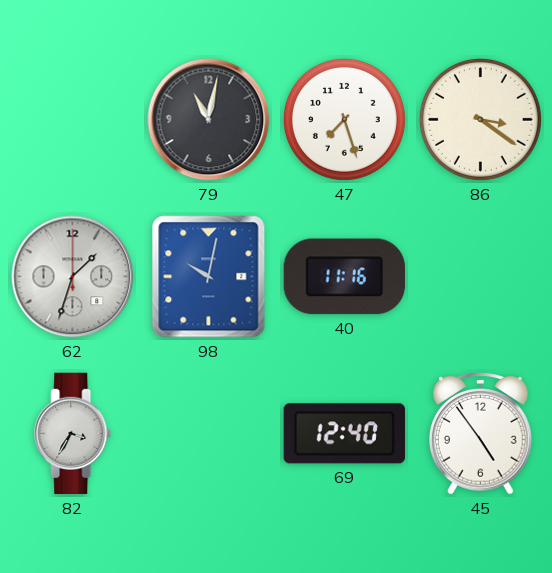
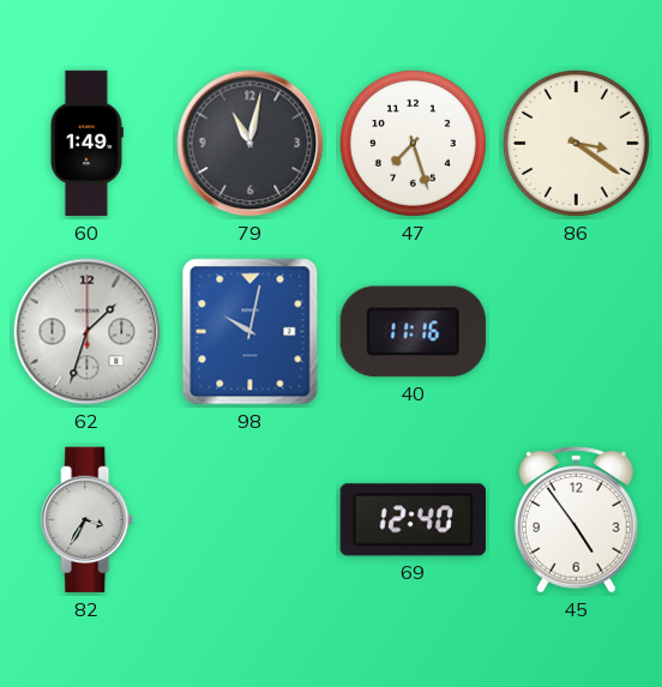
60: none -> 1:49 (86, 144)
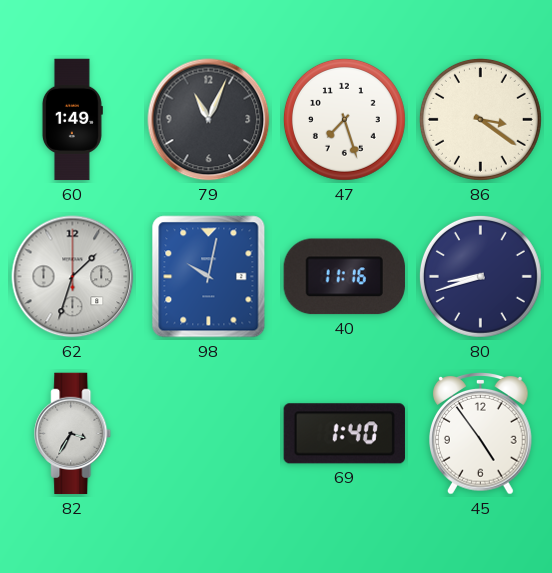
79: 11:02 -> 11:04 (209, 120)
80: none -> 8:42 (480, 276)
69: 12:40 -> 1:40 (344, 434)
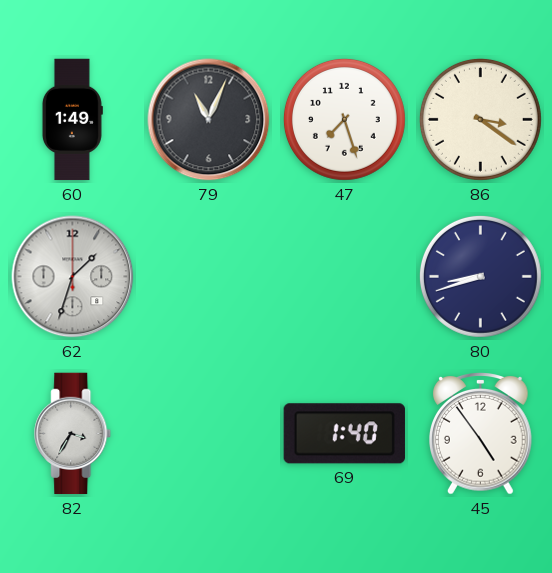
98: 10:02 -> none (209, 277)
40: 11:16 -> none (344, 277)
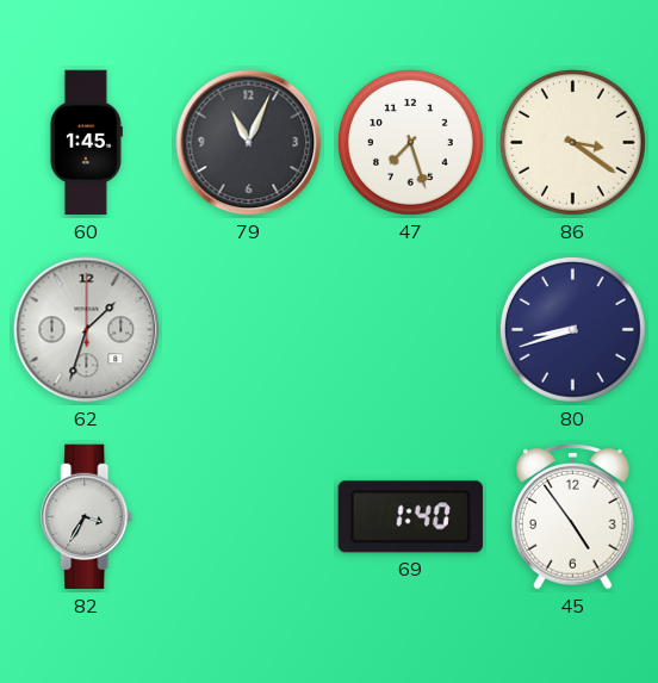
60: 1:49 -> 1:45 (86, 143)
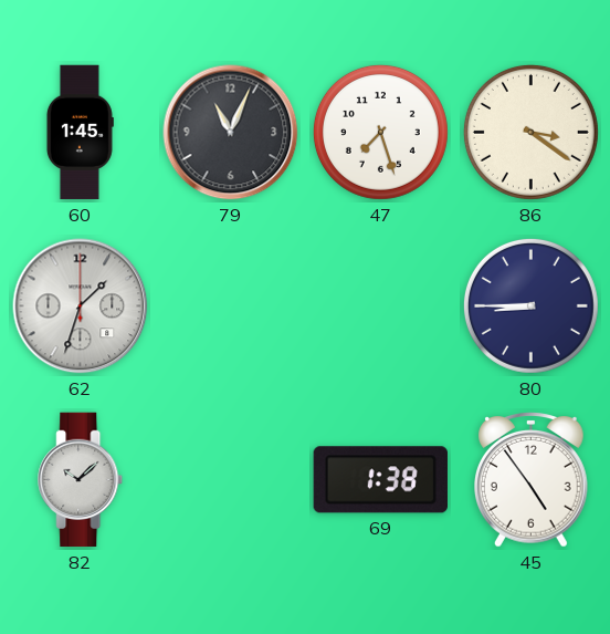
80: 8:42 -> 8:45 (530, 305)
82: 3:35 -> 10:08 (81, 480)
69: 1:40 -> 1:38 (380, 480)
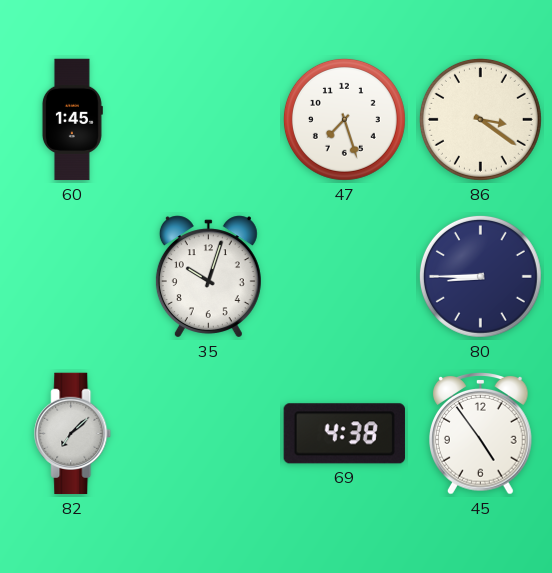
79: 11:04 -> none (231, 133)
62: 1:33 -> none (81, 306)
35: none -> 10:03 (208, 277)
82: 10:08 -> 7:08 (73, 434)
69: 1:38 -> 4:38 (344, 434)
